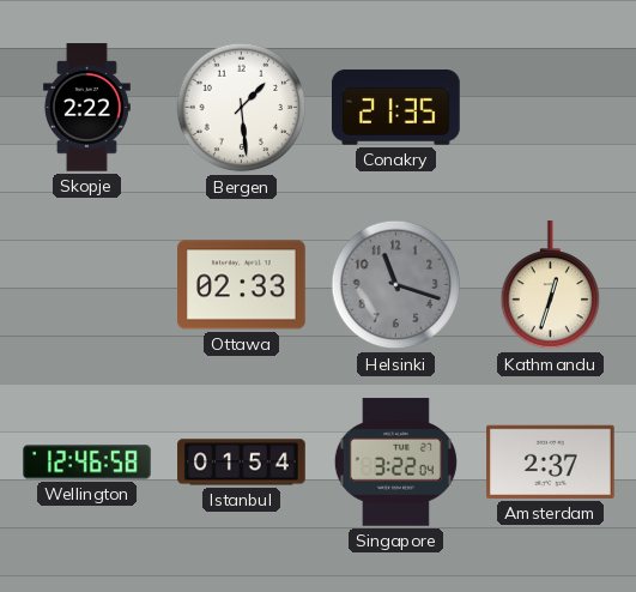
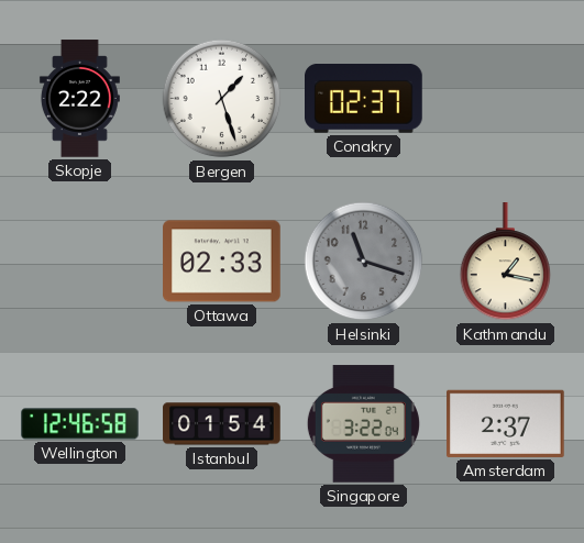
Bergen: 1:29 -> 1:27 (222, 99)
Conakry: 21:35 -> 02:37 (364, 99)
Kathmandu: 12:33 -> 1:17 (506, 262)
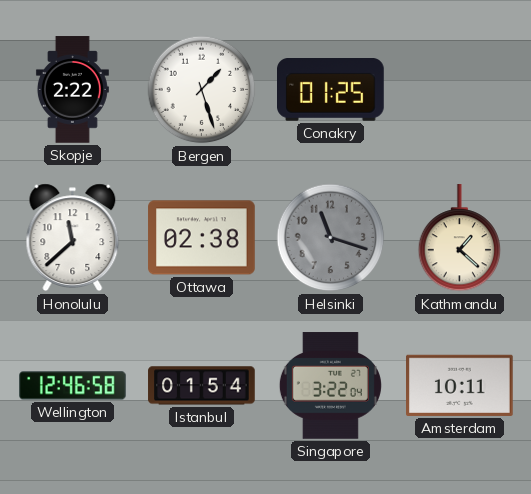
Conakry: 02:37 -> 01:25 (331, 90)
Honolulu: none -> 11:38 (73, 238)
Ottawa: 02:33 -> 02:38 (202, 238)
Kathmandu: 1:17 -> 1:22 (460, 238)
Amsterdam: 2:37 -> 10:11 (460, 385)
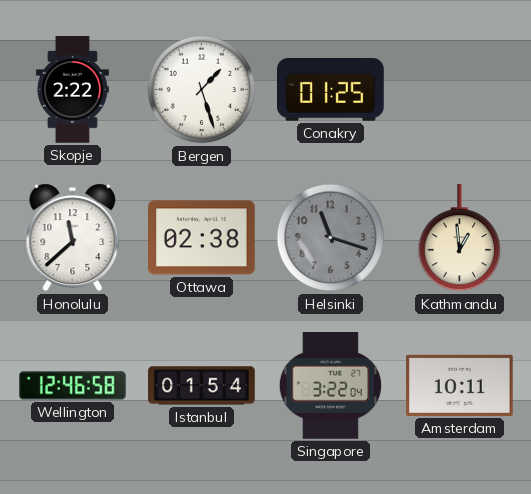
Kathmandu: 1:22 -> 12:59 (460, 238)
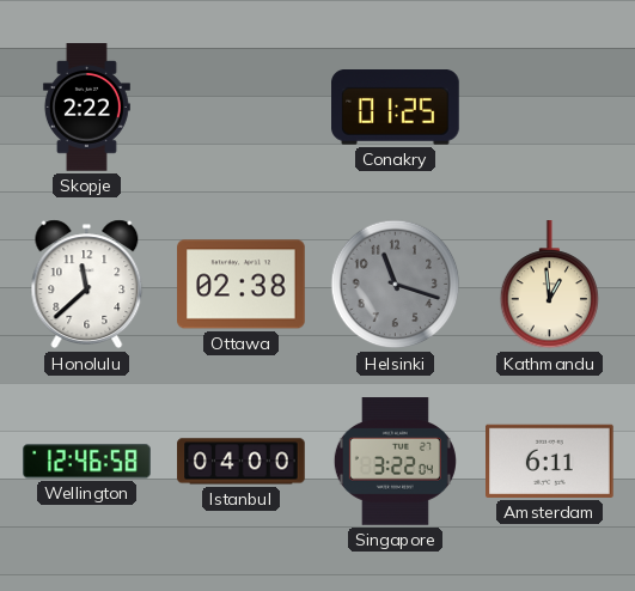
Bergen: 1:27 -> none (202, 90)
Istanbul: 01:54 -> 04:00 (242, 462)
Amsterdam: 10:11 -> 6:11 (550, 461)
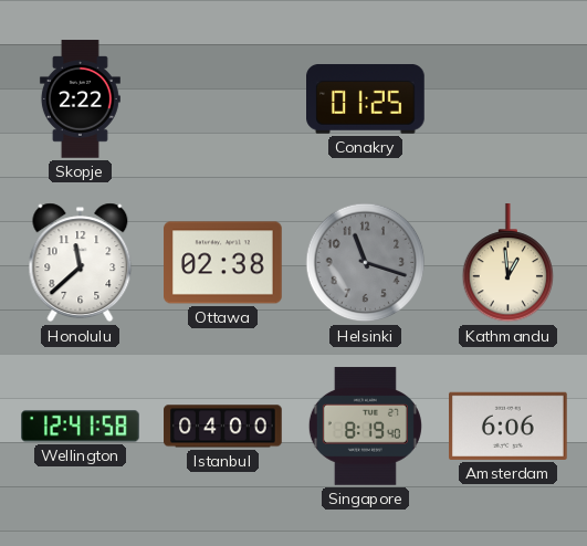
Wellington: 12:46 -> 12:41 (81, 427)
Singapore: 3:22 -> 8:19 (365, 427)
Amsterdam: 6:11 -> 6:06 (509, 426)
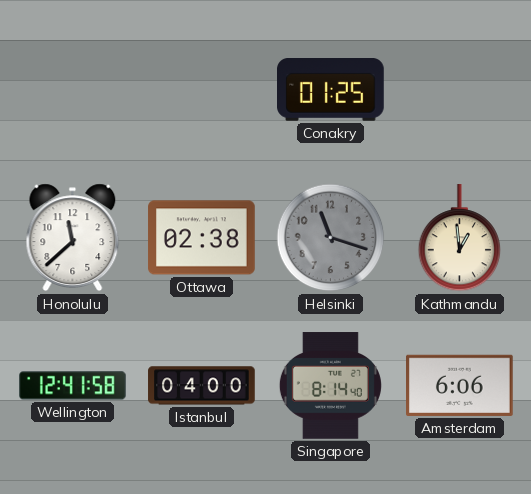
Skopje: 2:22 -> none (80, 99)
Singapore: 8:19 -> 8:14 (330, 386)
